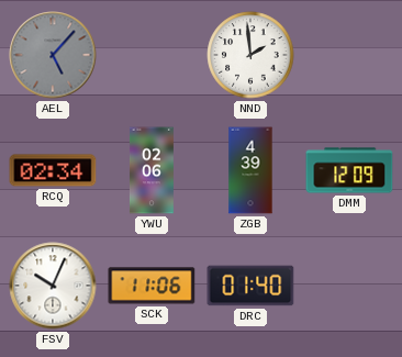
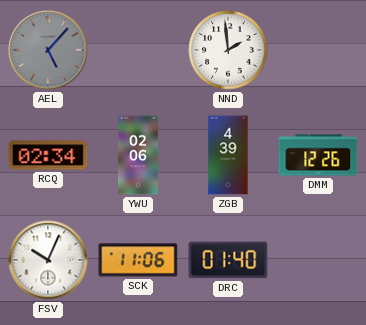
DMM: 12:09 -> 12:26 (318, 155)
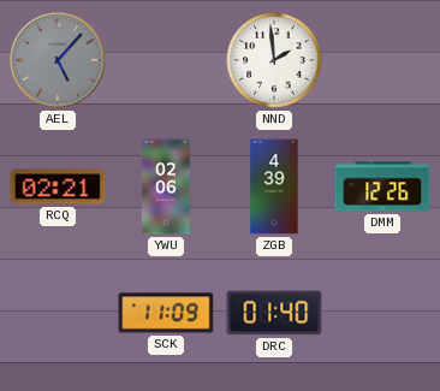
RCQ: 02:34 -> 02:21 (58, 186)
FSV: 10:04 -> none (48, 260)
SCK: 11:06 -> 11:09 (166, 313)
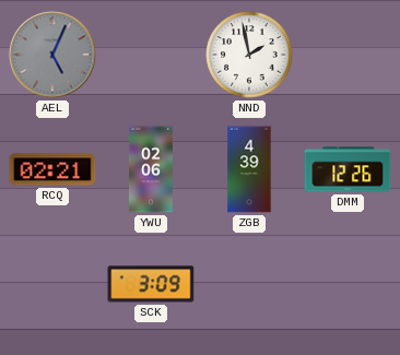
AEL: 5:07 -> 5:04 (52, 55)
NND: 1:59 -> 1:58 (249, 55)
SCK: 11:09 -> 3:09 (151, 284)
DRC: 01:40 -> none (274, 313)
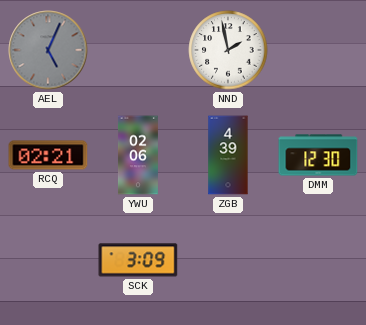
DMM: 12:26 -> 12:30 (318, 155)
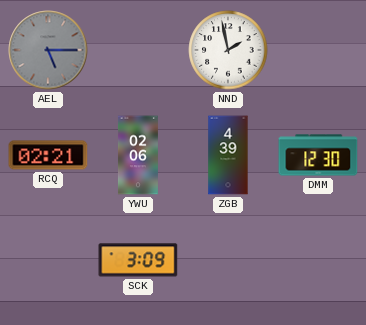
AEL: 5:04 -> 5:15 (48, 50)
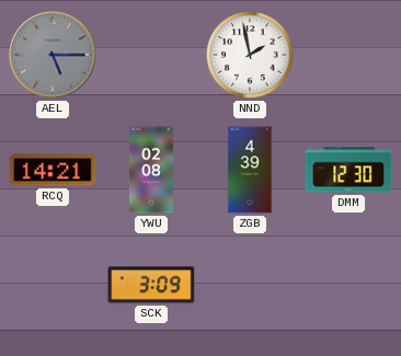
RCQ: 02:21 -> 14:21 (53, 170)
YWU: 02:06 -> 02:08 (151, 170)
